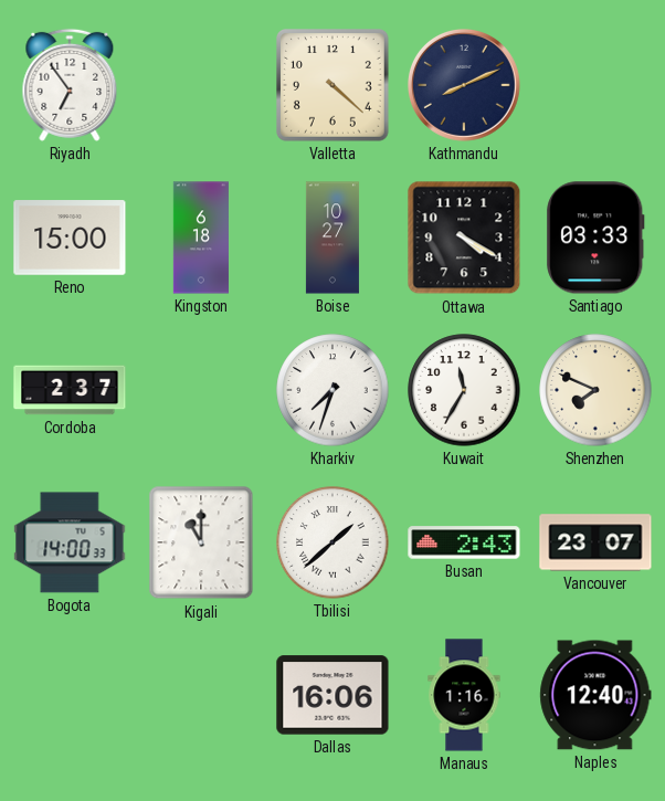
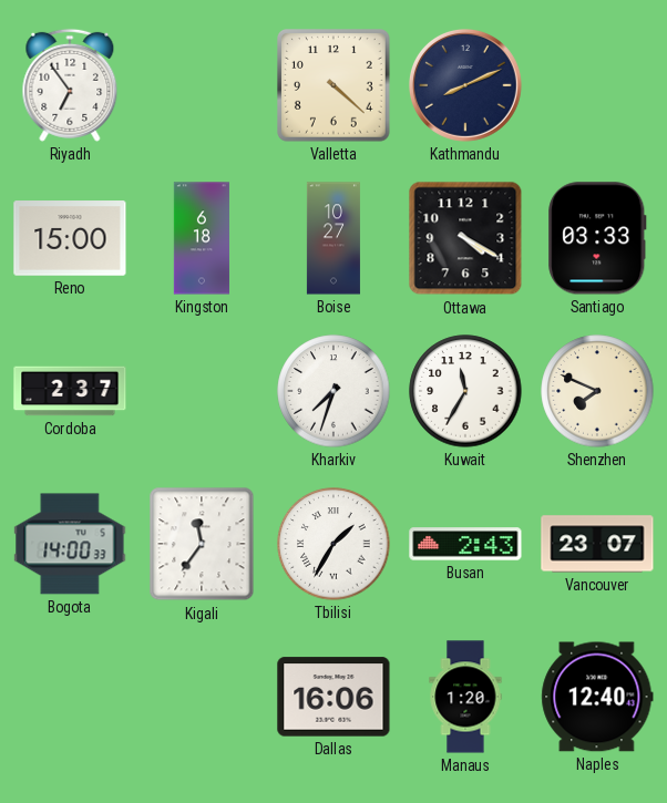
Kigali: 11:00 -> 11:36 (202, 544)
Tbilisi: 1:38 -> 1:35 (334, 544)
Manaus: 1:16 -> 1:20 (465, 697)
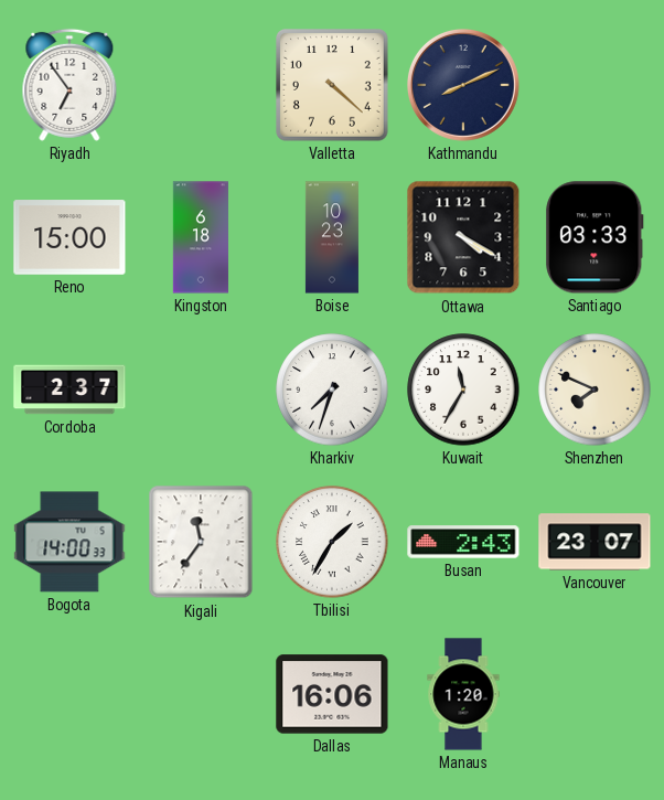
Boise: 10:27 -> 10:23 (332, 237)
Naples: 12:40 -> none (597, 697)
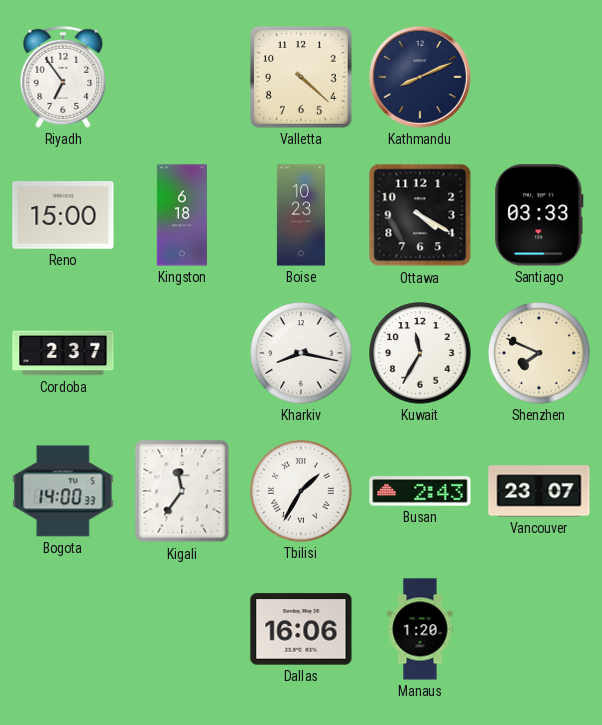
Kharkiv: 7:33 -> 8:17 (301, 353)
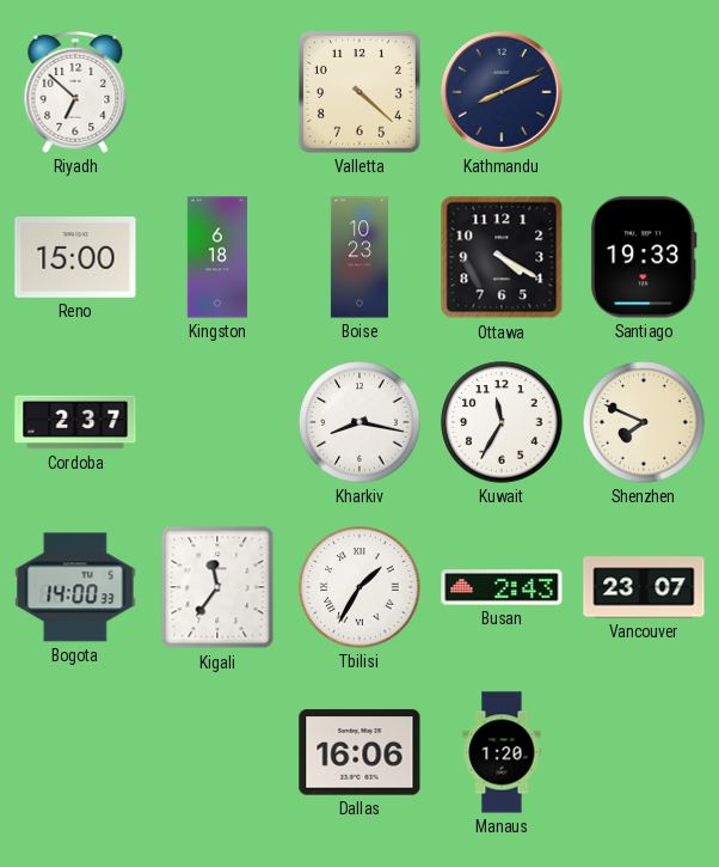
Riyadh: 6:54 -> 6:52 (75, 92)
Santiago: 03:33 -> 19:33 (644, 257)
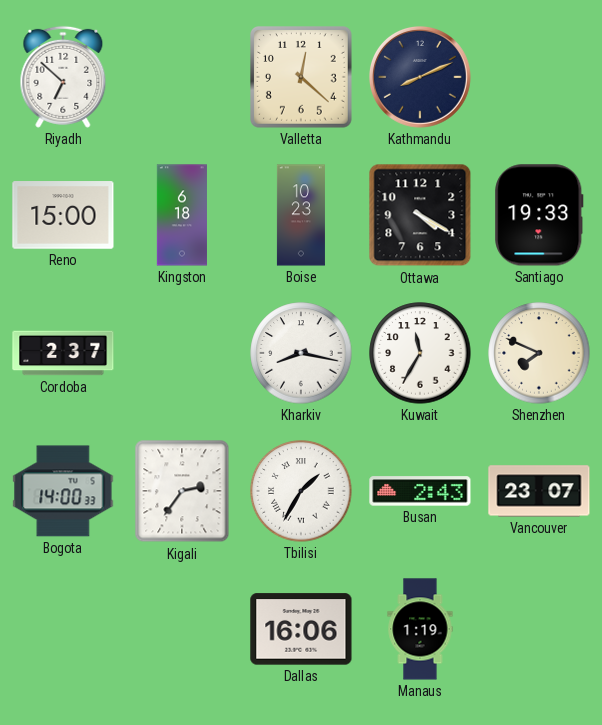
Valletta: 4:22 -> 12:22 (302, 78)
Kigali: 11:36 -> 2:36 (182, 491)
Manaus: 1:20 -> 1:19 (420, 629)
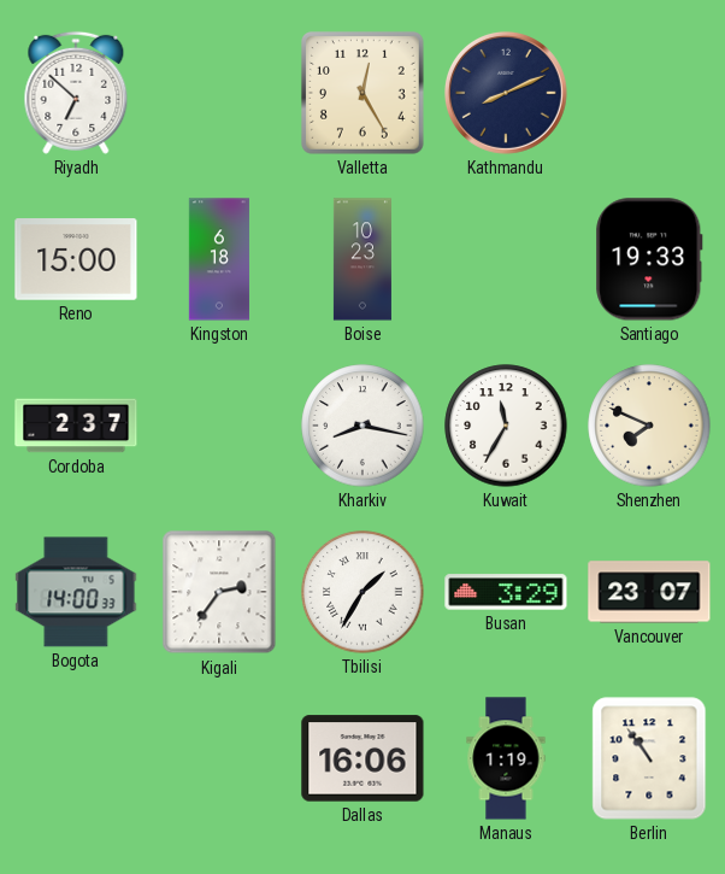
Valletta: 12:22 -> 12:25 (364, 94)
Ottawa: 4:20 -> none (420, 215)
Busan: 2:43 -> 3:29 (506, 592)
Berlin: none -> 10:54 (649, 758)
